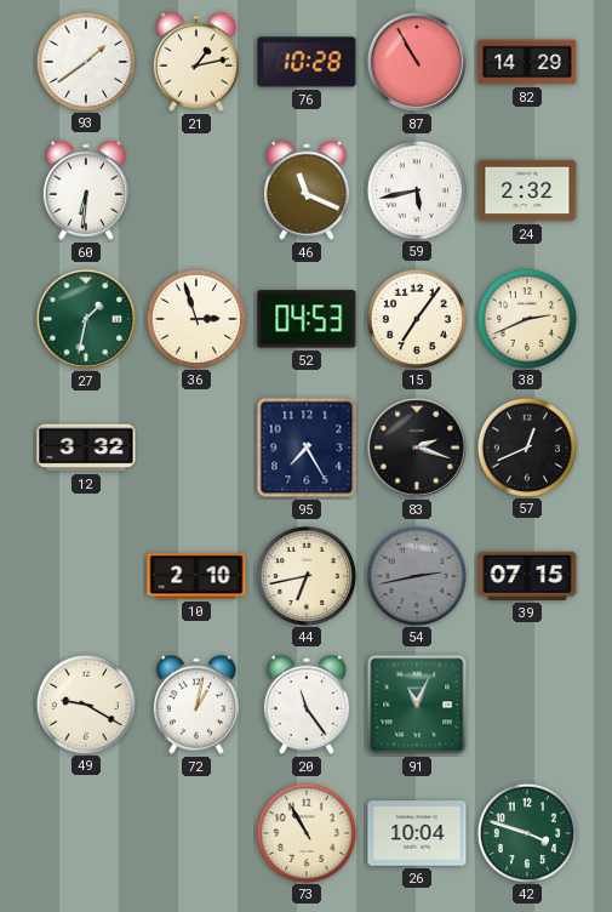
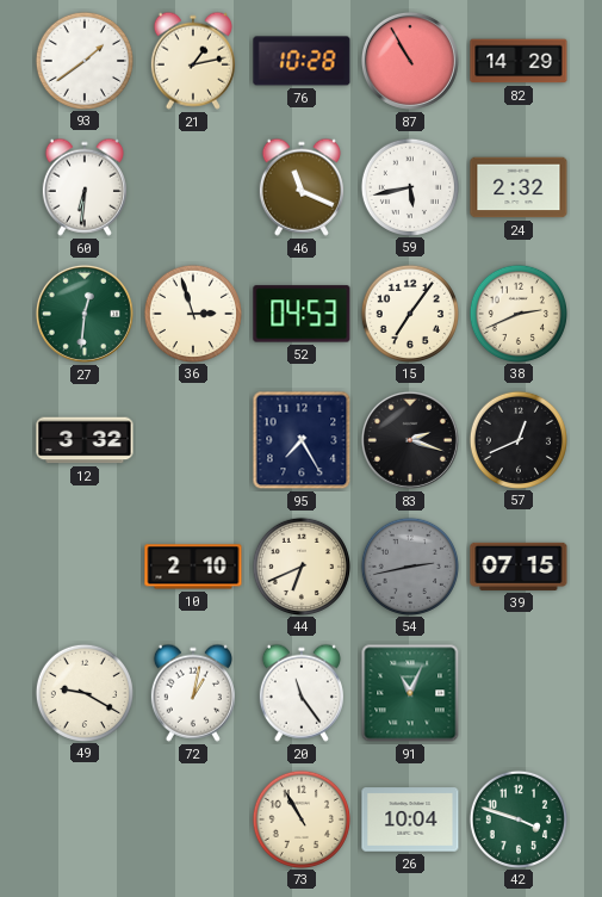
27: 1:32 -> 12:31 (85, 314)
44: 6:43 -> 6:41 (300, 565)
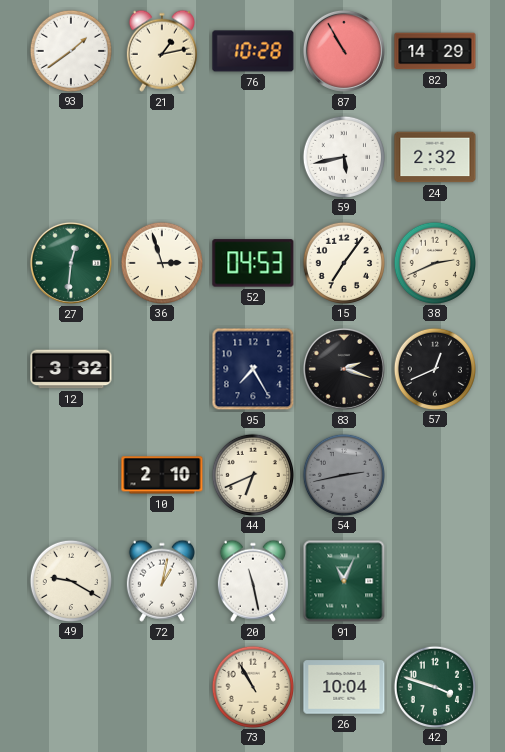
60: 6:31 -> none (85, 187)
46: 11:19 -> none (302, 187)
39: 07:15 -> none (519, 567)
20: 11:24 -> 11:28 (253, 581)
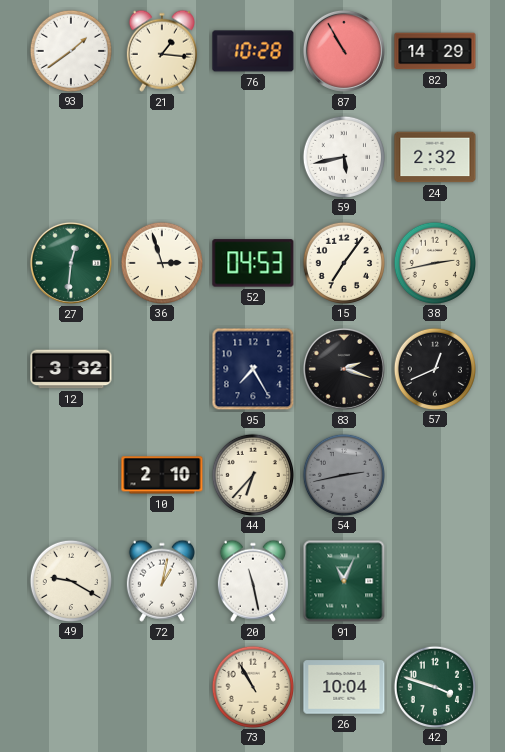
21: 1:13 -> 1:16 (162, 51)
38: 2:41 -> 2:43 (434, 262)
44: 6:41 -> 6:37 (252, 474)
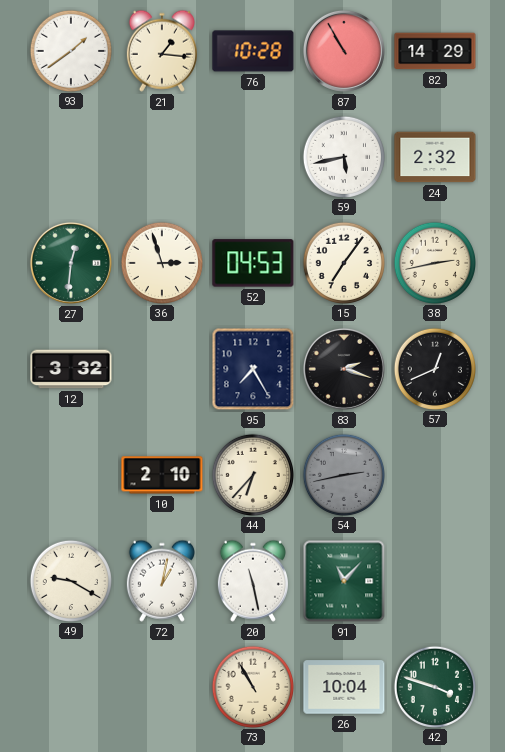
91: 11:04 -> 11:07 (344, 581)
